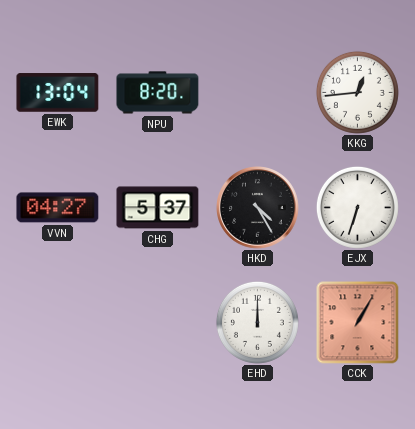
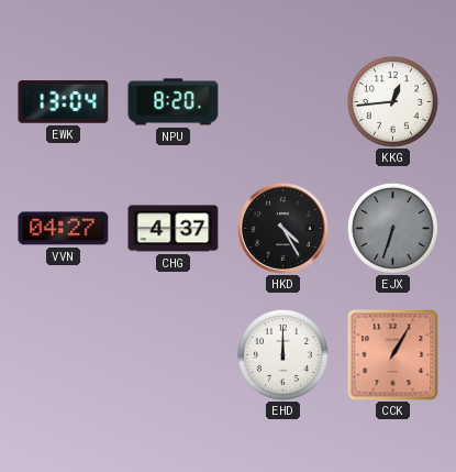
CHG: 5:37 -> 4:37 (174, 229)
EJX dial: white -> grey (392, 228)
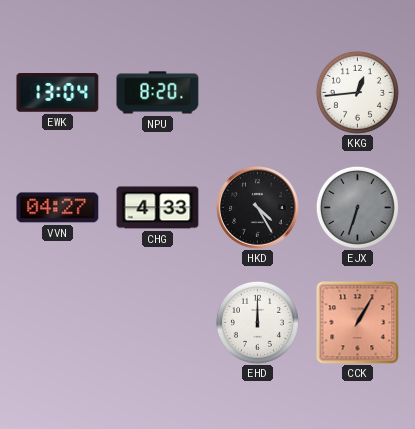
CHG: 4:37 -> 4:33 (158, 208)
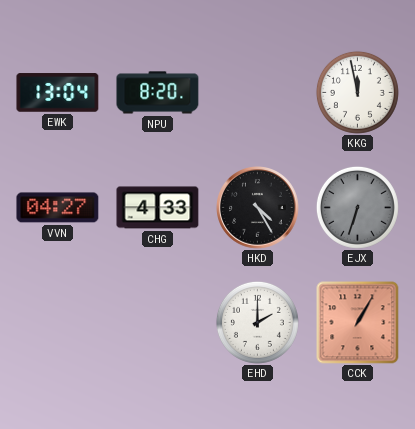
KKG: 12:44 -> 11:58 (357, 92)
EHD: 12:00 -> 2:00 (257, 322)
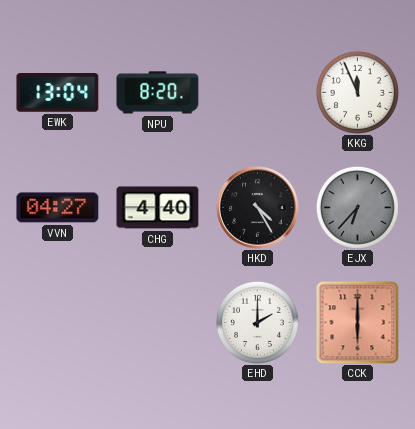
KKG: 11:58 -> 11:56 (357, 92)
CHG: 4:33 -> 4:40 (158, 208)
EJX: 6:33 -> 6:37 (357, 207)
CCK: 1:05 -> 6:00 (358, 323)
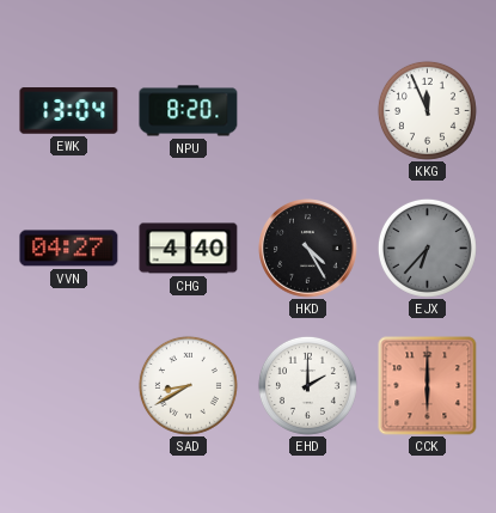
SAD: none -> 8:40 (188, 385)
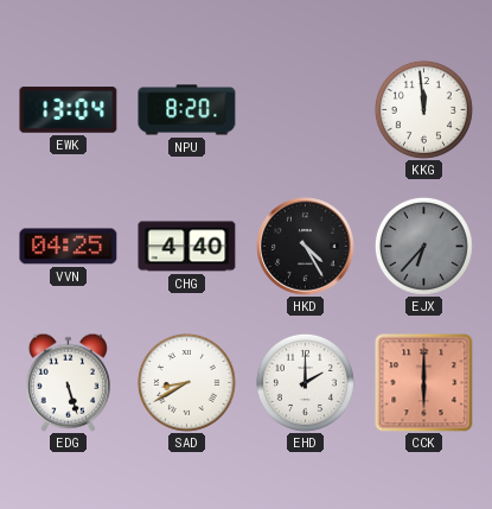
KKG: 11:56 -> 11:59 (423, 109)
VVN: 04:27 -> 04:25 (69, 247)
EDG: none -> 5:27 (68, 382)
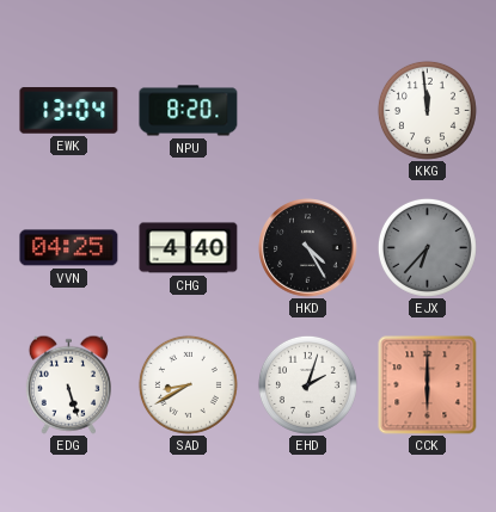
EHD: 2:00 -> 2:03 (307, 384)
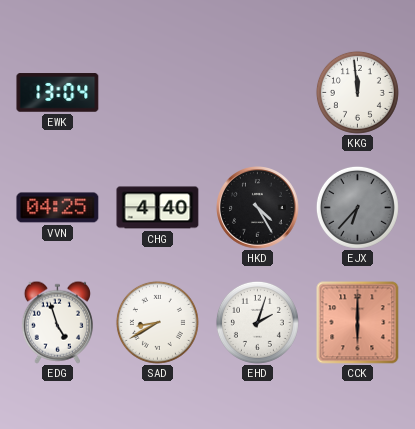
NPU: 8:20 -> none (189, 111)
EDG: 5:27 -> 4:57 (57, 322)
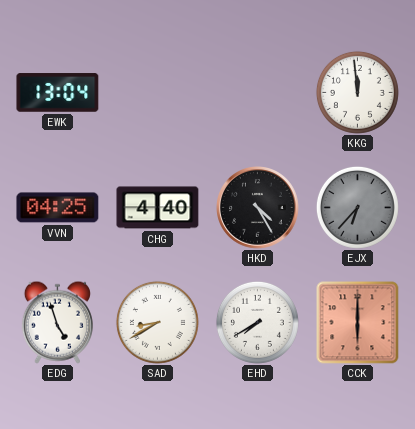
EHD: 2:03 -> 7:40 (257, 322)
